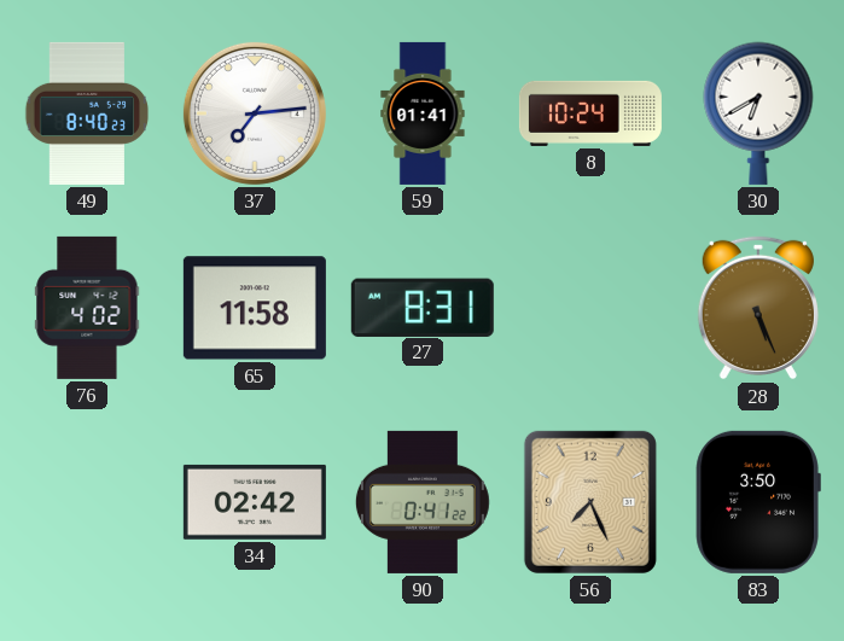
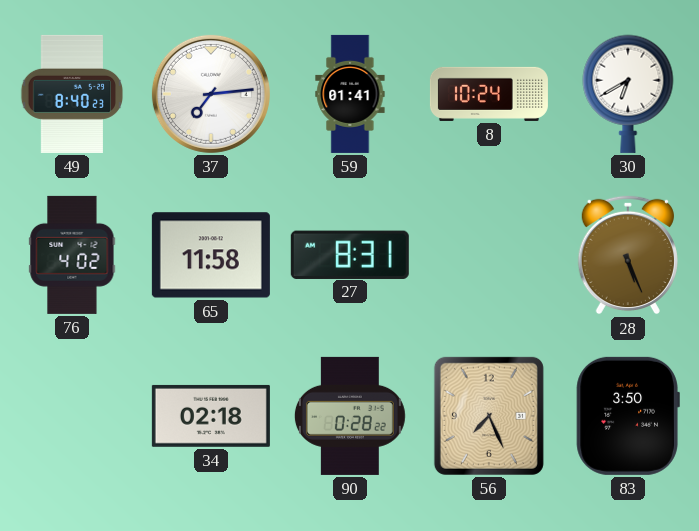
34: 02:42 -> 02:18 (211, 416)
90: 0:41 -> 0:28 (350, 416)
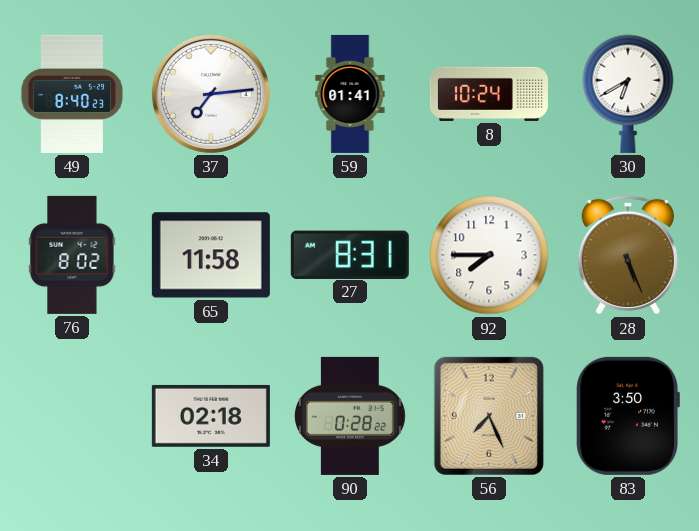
76: 4:02 -> 8:02 (72, 255)
92: none -> 7:45 (489, 255)
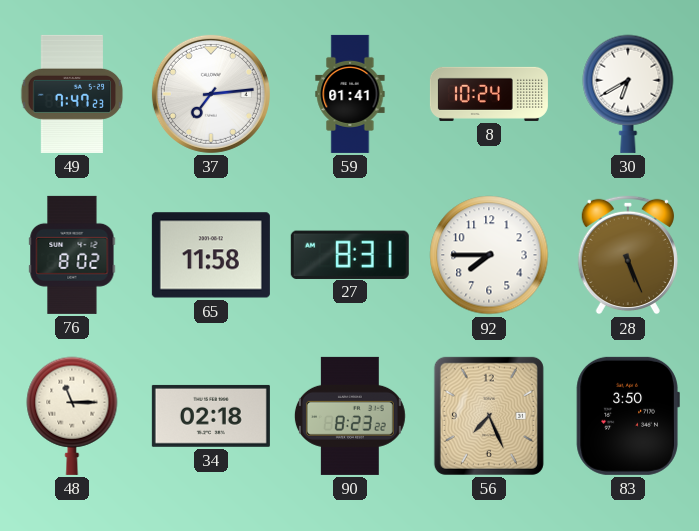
49: 8:40 -> 7:47 (72, 94)
48: none -> 11:15 (72, 416)
90: 0:28 -> 8:23 (350, 416)
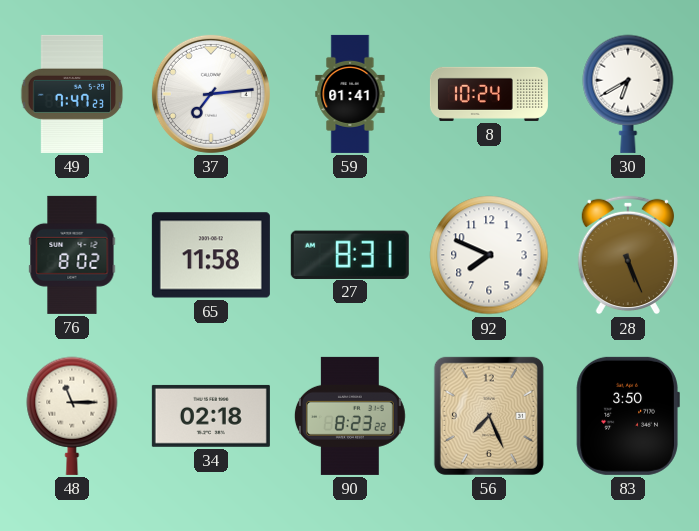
92: 7:45 -> 7:49 (489, 255)
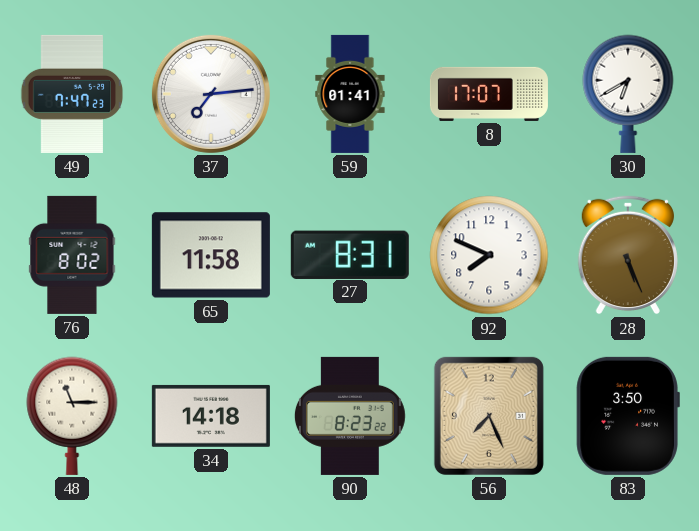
8: 10:24 -> 17:07 (489, 94)
34: 02:18 -> 14:18 (211, 416)
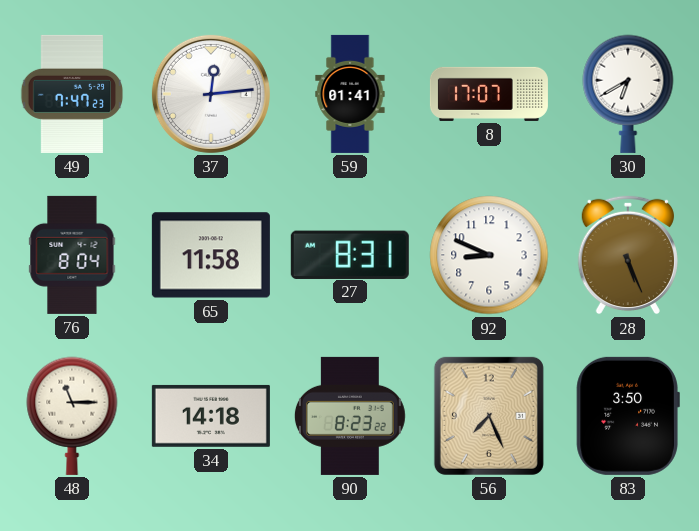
37: 7:14 -> 12:14 (211, 94)
76: 8:02 -> 8:04 (72, 255)
92: 7:49 -> 8:49 (489, 255)
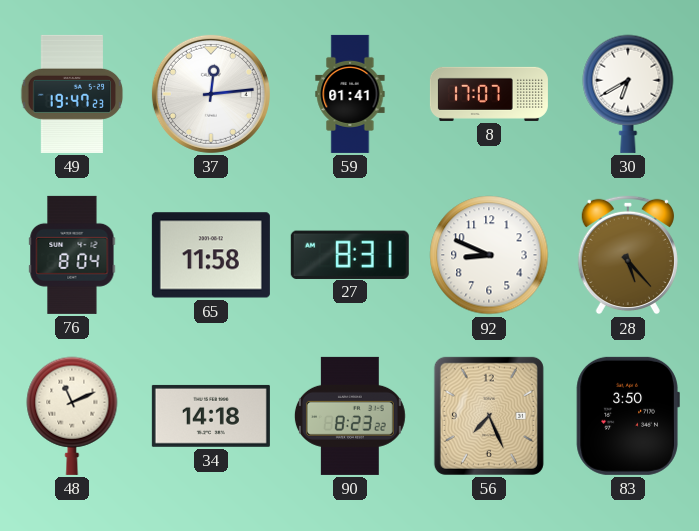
49: 7:47 -> 19:47 (72, 94)
28: 5:26 -> 5:23 (628, 255)
48: 11:15 -> 11:11 (72, 416)
